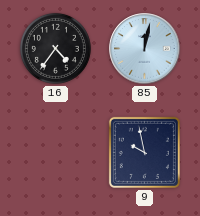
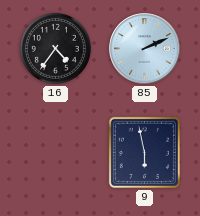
85: 12:02 -> 2:11 (145, 49)
9: 9:58 -> 5:58 (144, 152)
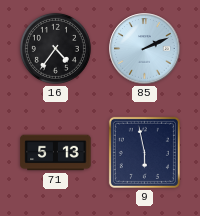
71: none -> 5:13 (56, 153)
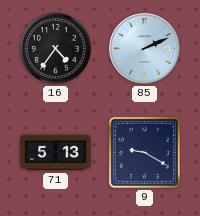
9: 5:58 -> 9:20 (144, 152)
